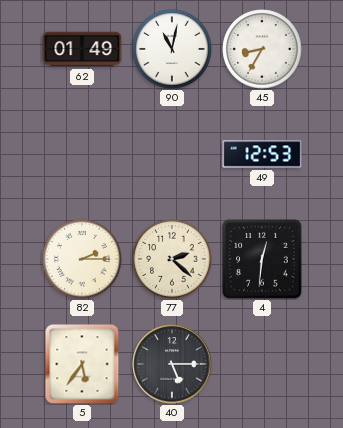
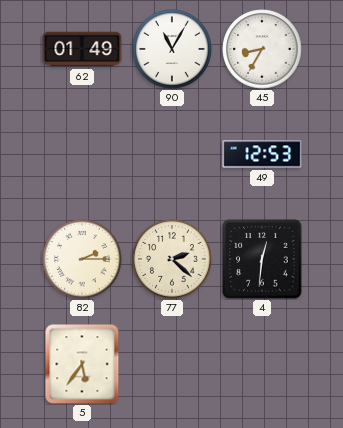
90: 11:02 -> 11:05 (172, 49)
40: 5:15 -> none (172, 364)
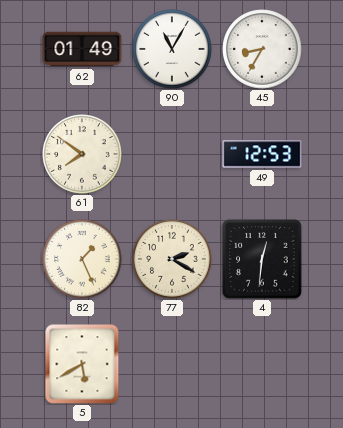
61: none -> 7:51 (82, 154)
82: 2:15 -> 1:26 (82, 259)
77: 2:22 -> 2:20 (172, 259)
5: 5:36 -> 5:40 (82, 364)
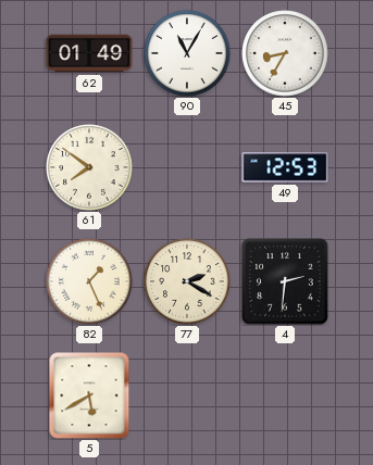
4: 12:31 -> 2:31 (285, 281)
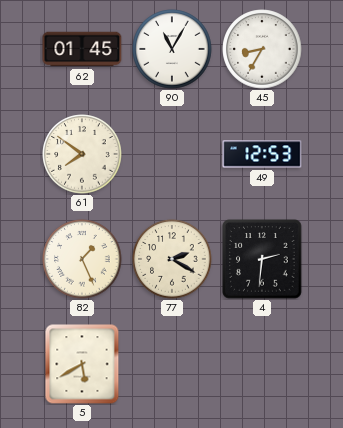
62: 01:49 -> 01:45 (82, 49)
